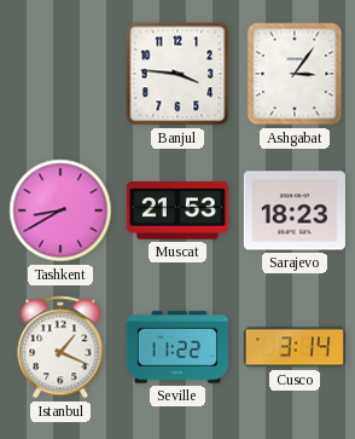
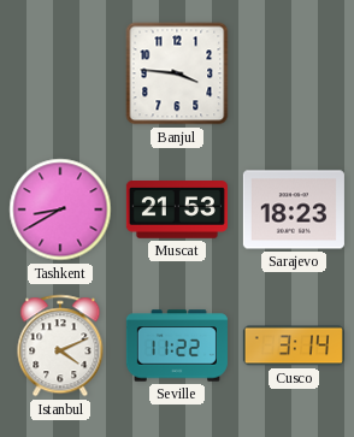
Ashgabat: 3:06 -> none (295, 74)
Istanbul: 1:19 -> 4:11 (60, 346)
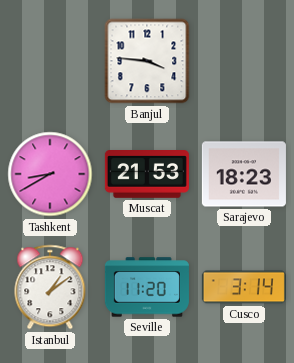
Istanbul: 4:11 -> 1:09 (50, 287)
Seville: 11:22 -> 11:20 (147, 287)
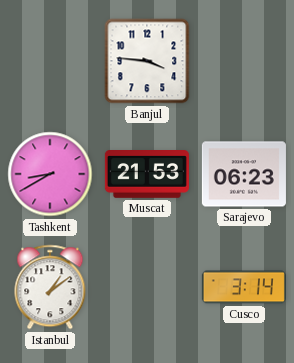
Sarajevo: 18:23 -> 06:23 (244, 174)
Seville: 11:20 -> none (147, 287)
